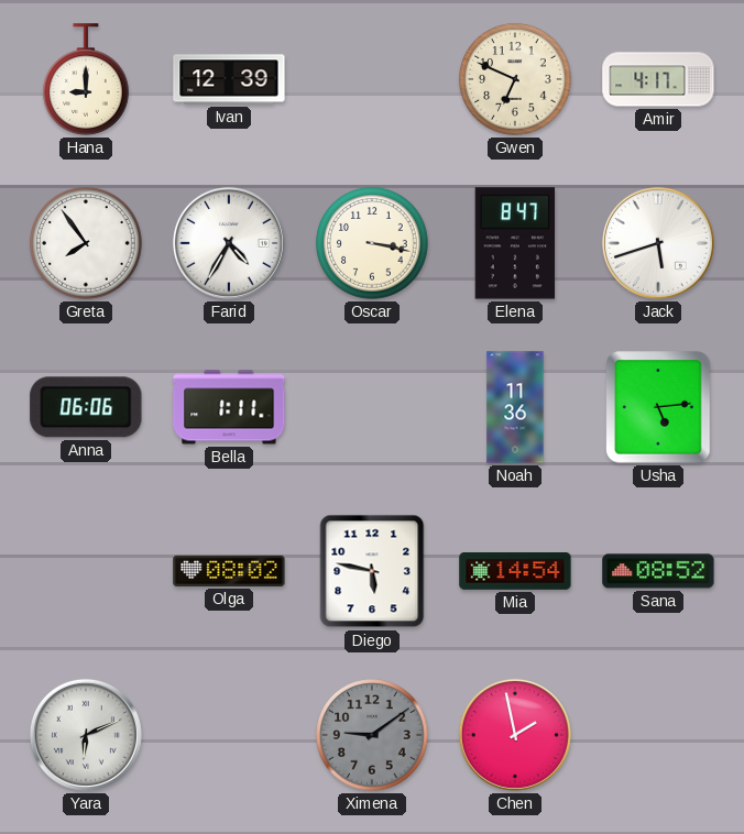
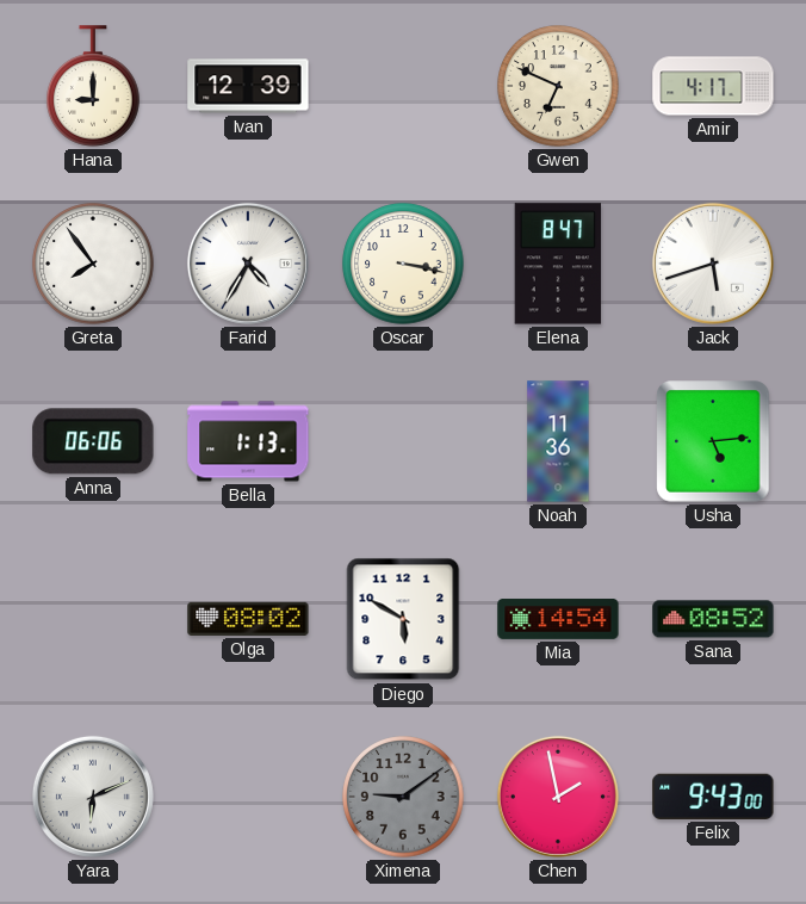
Bella: 1:11 -> 1:13 (248, 441)
Diego: 5:47 -> 5:50 (403, 619)
Felix: none -> 9:43 (713, 797)
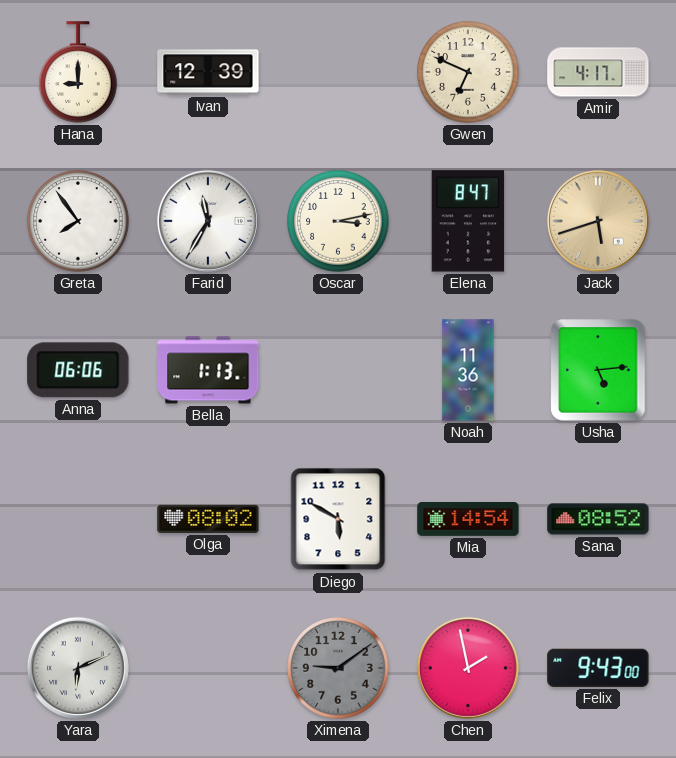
Farid: 4:35 -> 11:35 (208, 221)
Oscar: 3:17 -> 3:13 (338, 221)
Jack dial: white -> champagne (598, 221)
